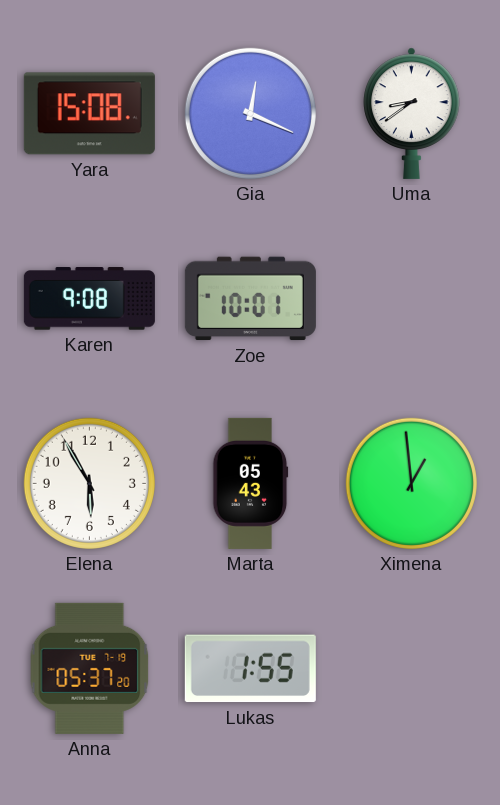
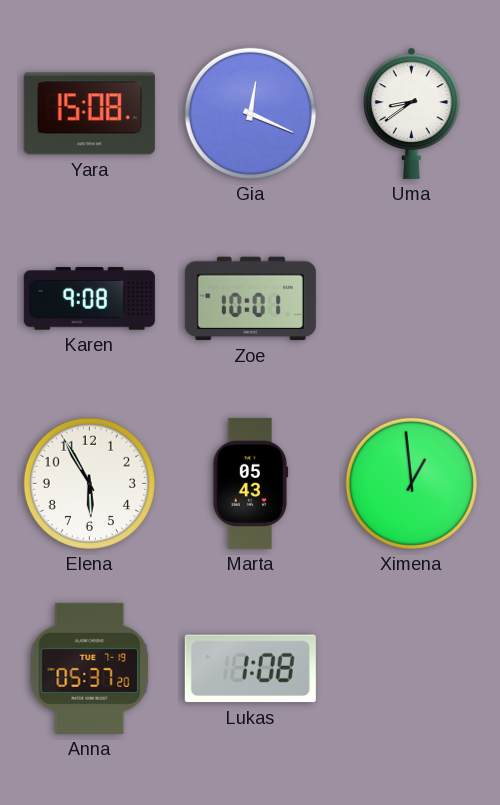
Lukas: 1:55 -> 1:08 (250, 669)
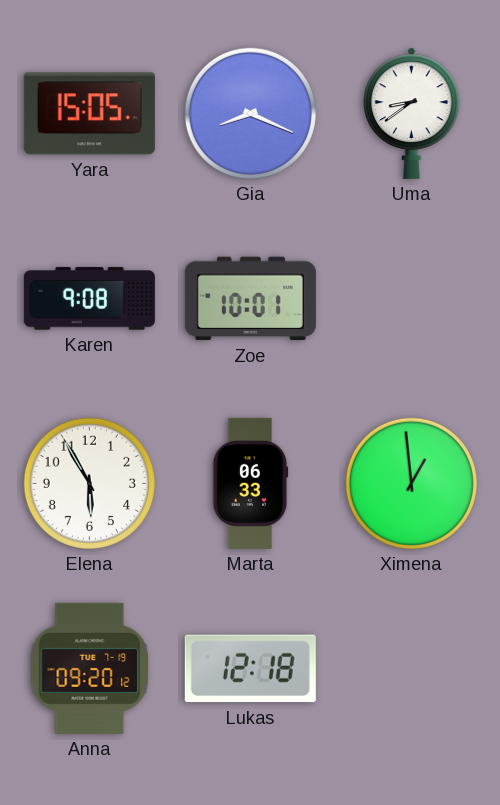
Yara: 15:08 -> 15:05 (89, 114)
Gia: 12:19 -> 8:19 (250, 113)
Marta: 05:43 -> 06:33 (251, 483)
Anna: 05:37 -> 09:20 (90, 668)
Lukas: 1:08 -> 12:18 (250, 669)
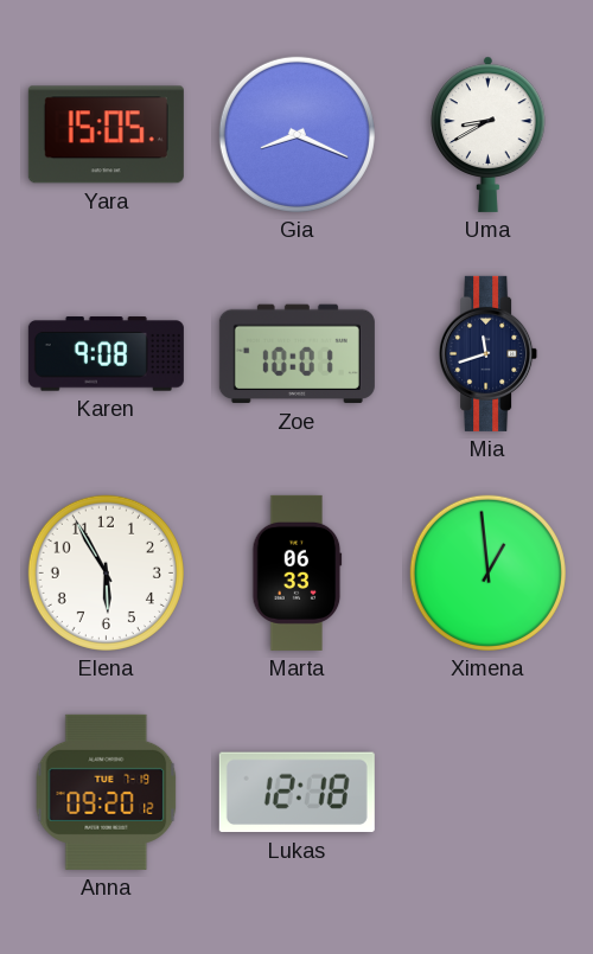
Uma: 8:39 -> 8:40 (489, 134)
Mia: none -> 11:42 (489, 353)
